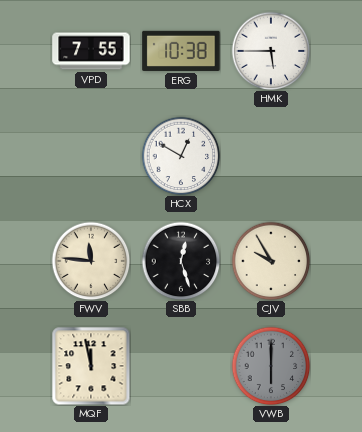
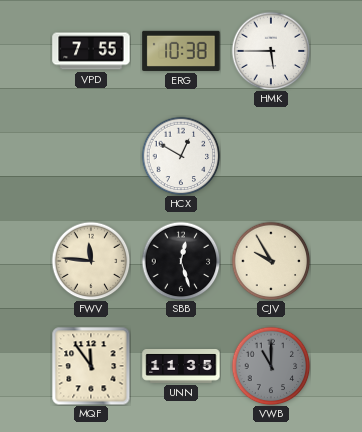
MQF: 11:58 -> 11:54 (91, 366)
UNN: none -> 11:35 (181, 367)
VWB: 6:00 -> 11:00 (271, 366)
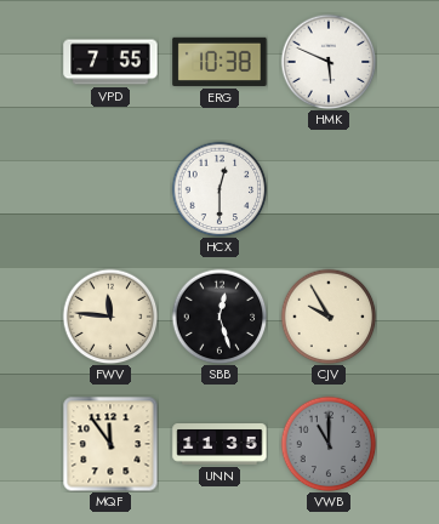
HMK: 5:45 -> 5:49 (329, 62)
HCX: 12:50 -> 12:30 (219, 189)
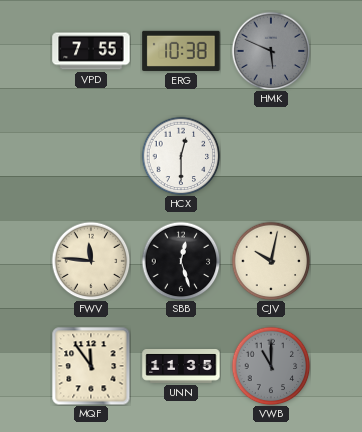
HMK dial: white -> grey (271, 51)
CJV: 9:55 -> 10:02 (271, 261)
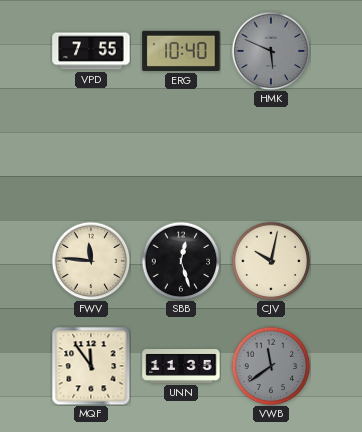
ERG: 10:38 -> 10:40 (181, 51)
HCX: 12:30 -> none (181, 156)
VWB: 11:00 -> 11:39 (271, 366)
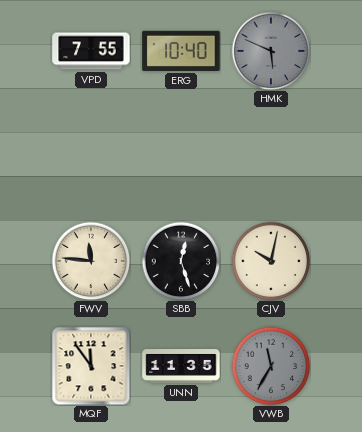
VWB: 11:39 -> 11:35 (271, 366)
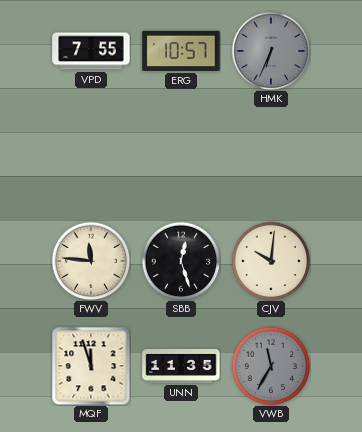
ERG: 10:40 -> 10:57 (181, 51)
HMK: 5:49 -> 6:34 (271, 51)
CJV: 10:02 -> 10:01 (271, 261)
MQF: 11:54 -> 11:57 (91, 366)
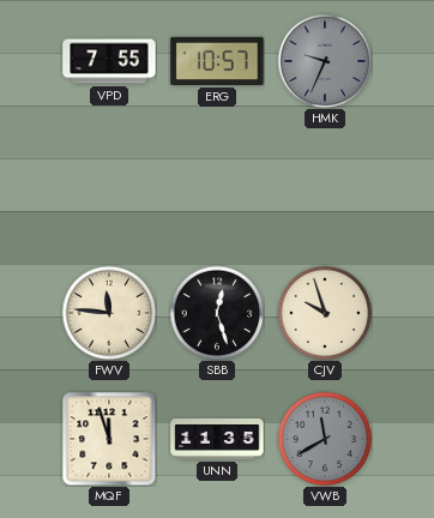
HMK: 6:34 -> 9:34 (325, 61)
CJV: 10:01 -> 9:57 (325, 313)
VWB: 11:35 -> 11:40 (325, 439)
